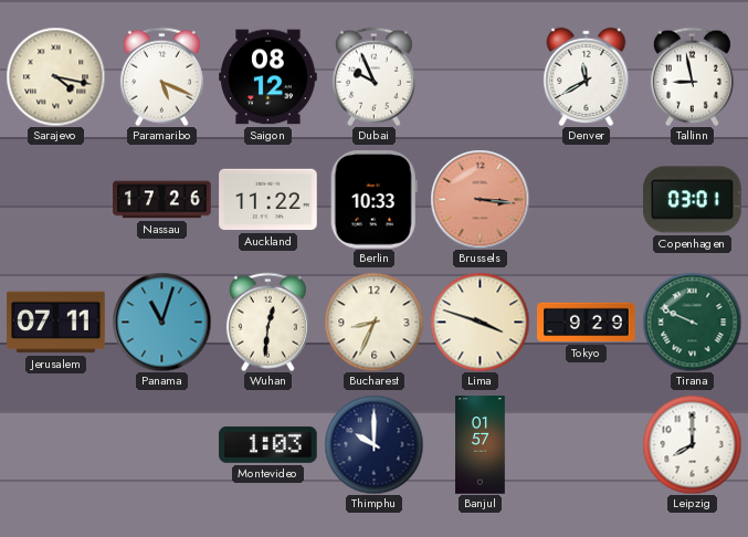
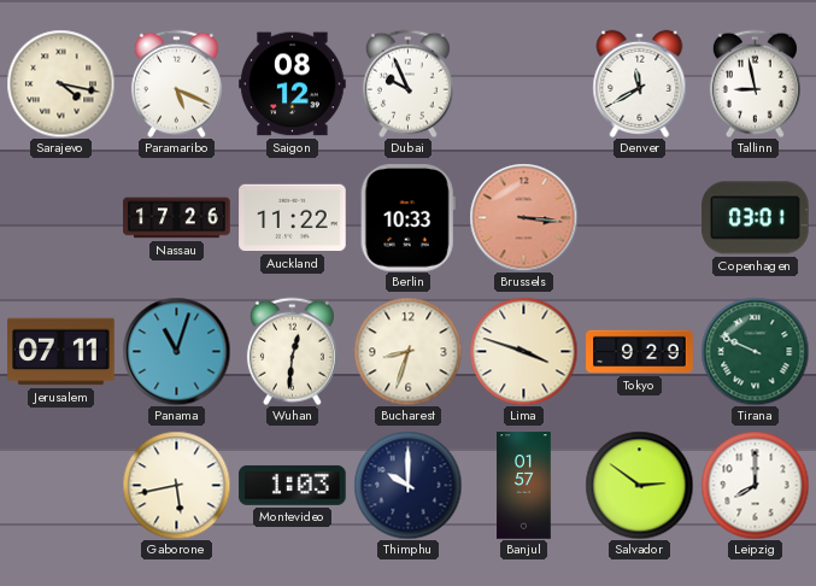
Bucharest: 8:34 -> 8:33 (407, 351)
Gaborone: none -> 5:43 (176, 485)
Salvador: none -> 2:51 (639, 485)
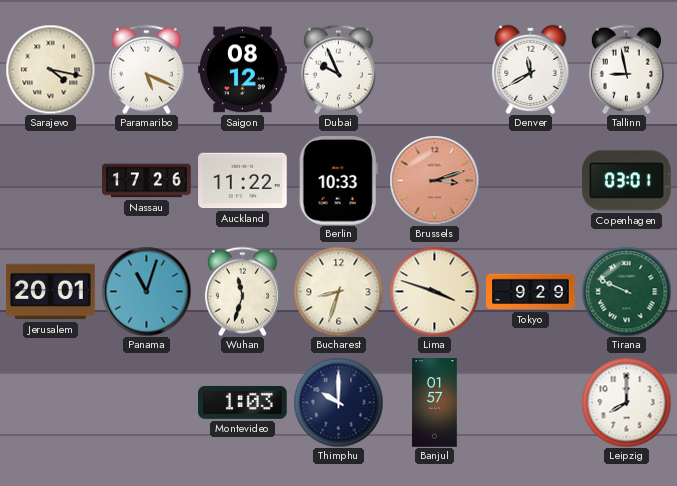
Brussels: 3:16 -> 3:12 (434, 180)
Jerusalem: 07:11 -> 20:01 (51, 292)
Wuhan: 12:31 -> 11:33 (242, 291)
Gaborone: 5:43 -> none (176, 485)
Salvador: 2:51 -> none (639, 485)
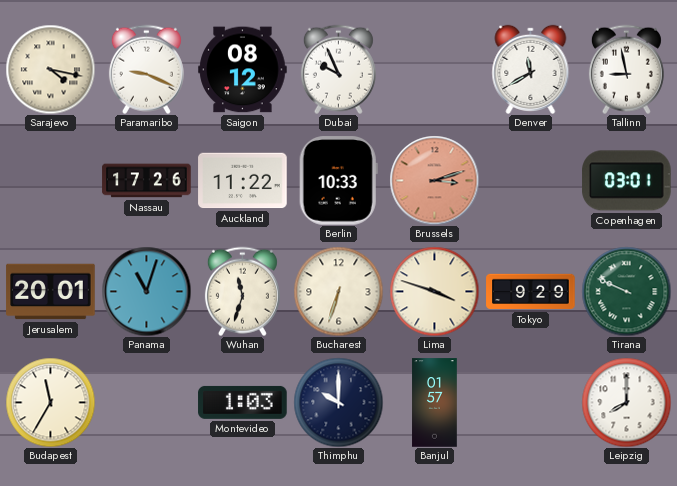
Paramaribo: 5:19 -> 9:19 (146, 69)
Bucharest: 8:33 -> 6:33 (338, 291)
Budapest: none -> 11:35 (50, 402)
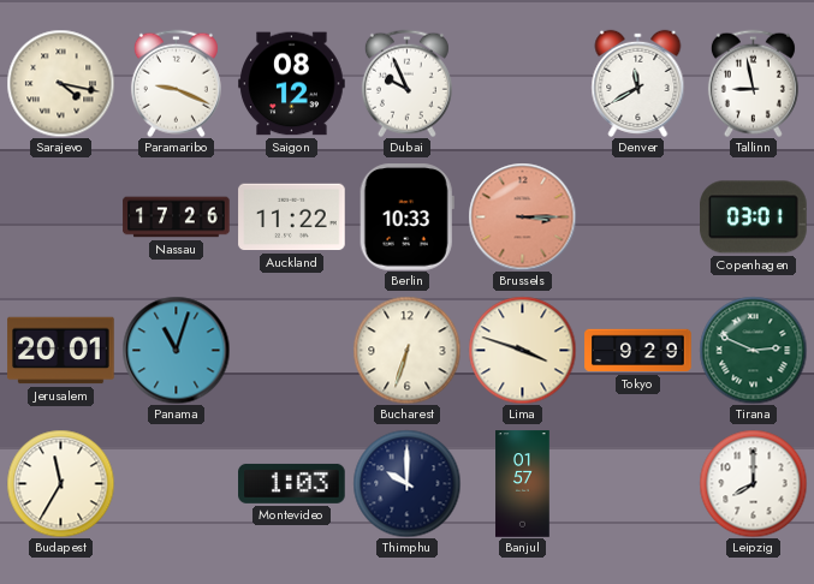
Brussels: 3:12 -> 3:15 (522, 216)
Wuhan: 11:33 -> none (242, 291)
Tirana: 9:49 -> 2:49 (753, 350)
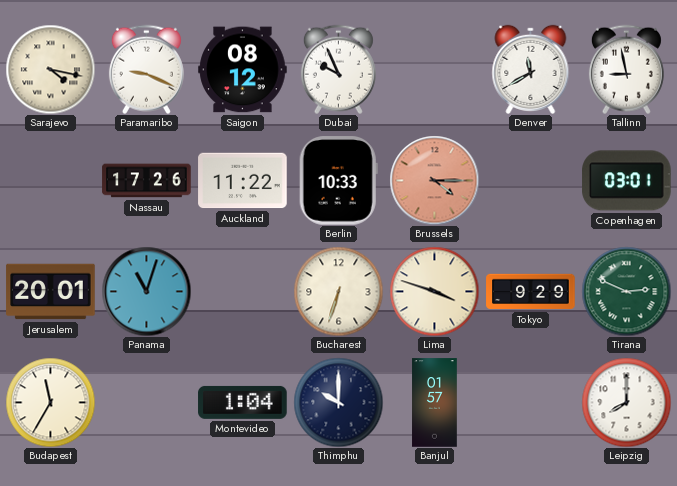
Brussels: 3:15 -> 4:15 (434, 180)
Montevideo: 1:03 -> 1:04 (243, 402)
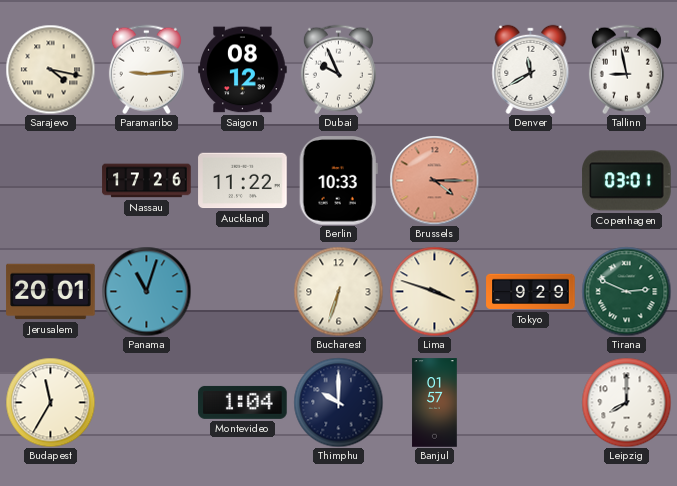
Paramaribo: 9:19 -> 9:14 (146, 69)
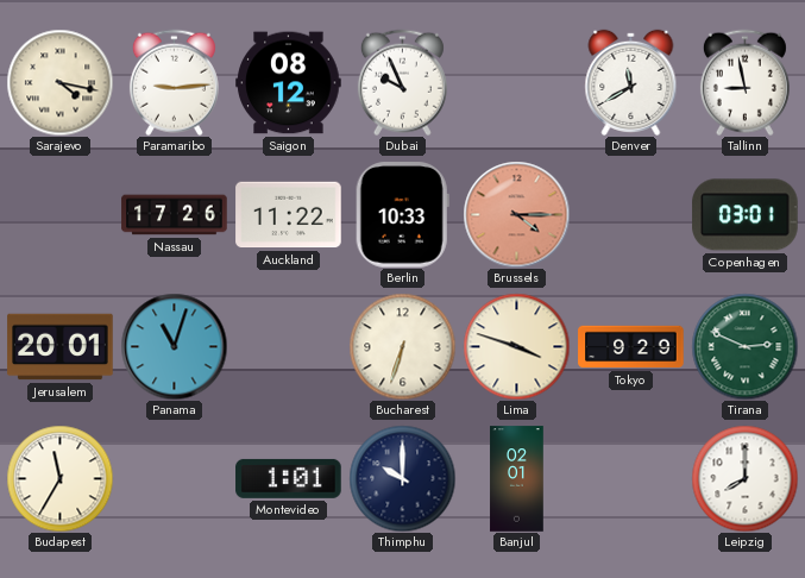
Montevideo: 1:04 -> 1:01 (289, 478)
Banjul: 01:57 -> 02:01 (517, 479)
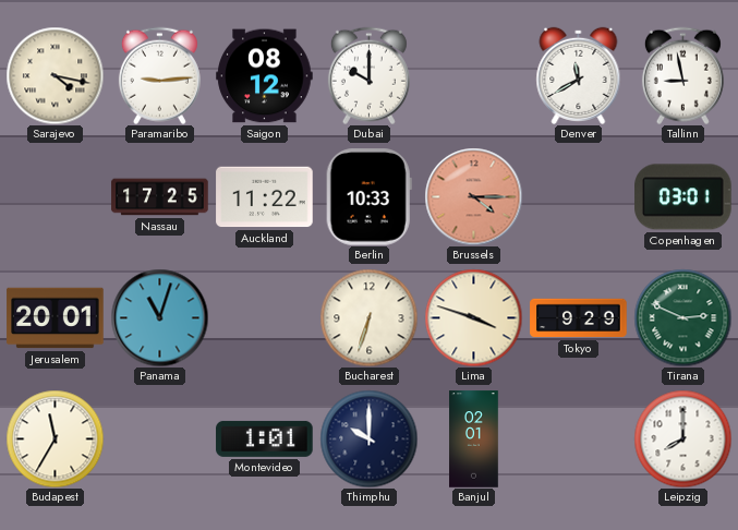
Dubai: 9:56 -> 10:00 (368, 75)
Nassau: 17:26 -> 17:25 (160, 197)
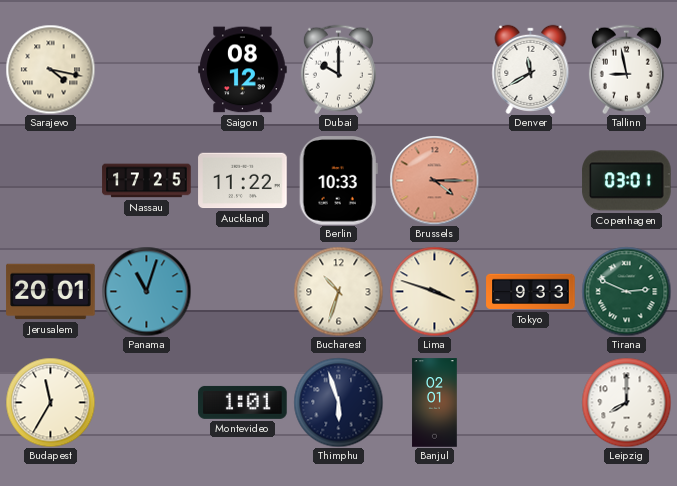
Paramaribo: 9:14 -> none (159, 75)
Bucharest: 6:33 -> 10:33 (338, 291)
Tokyo: 9:29 -> 9:33 (531, 292)
Thimphu: 10:00 -> 5:57 (338, 402)
